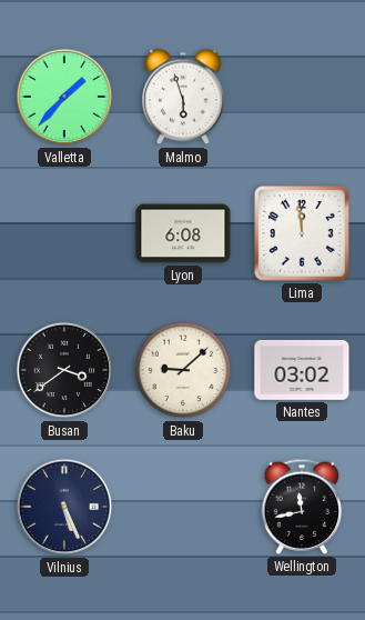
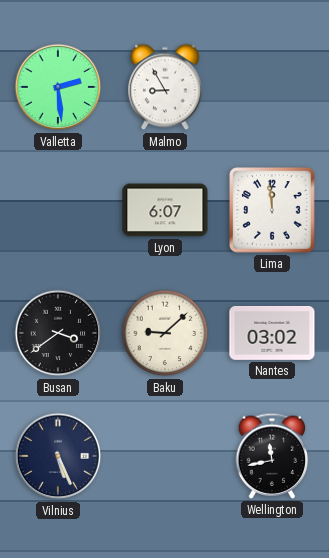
Valletta: 1:37 -> 2:29 (58, 87)
Malmo: 5:57 -> 8:55 (165, 87)
Lyon: 6:08 -> 6:07 (165, 210)
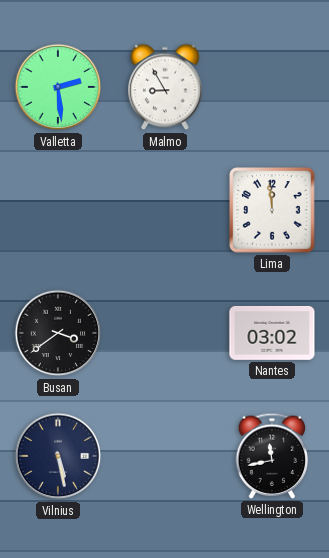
Lyon: 6:07 -> none (165, 210)
Baku: 9:08 -> none (165, 333)
Vilnius: 5:26 -> 5:28 (58, 456)
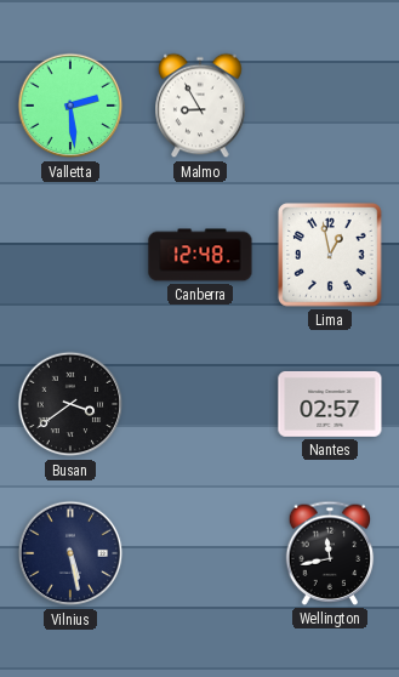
Canberra: none -> 12:48 (200, 255)
Lima: 11:59 -> 12:58 (330, 255)
Nantes: 03:02 -> 02:57 (330, 404)
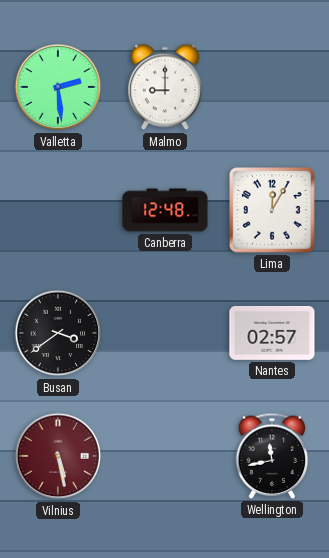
Malmo: 8:55 -> 9:00 (165, 87)
Lima: 12:58 -> 12:05 (272, 210)
Vilnius dial: navy -> burgundy (58, 456)
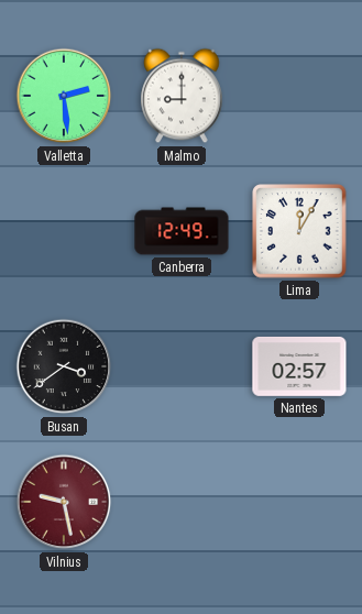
Canberra: 12:48 -> 12:49 (182, 231)
Vilnius: 5:28 -> 9:28 (64, 502)
Wellington: 11:43 -> none (272, 456)
